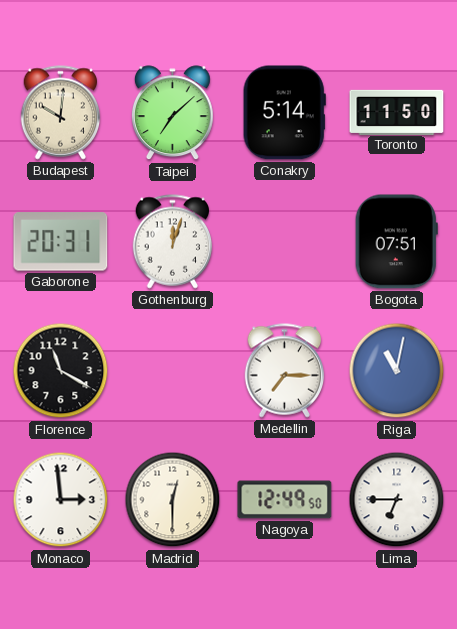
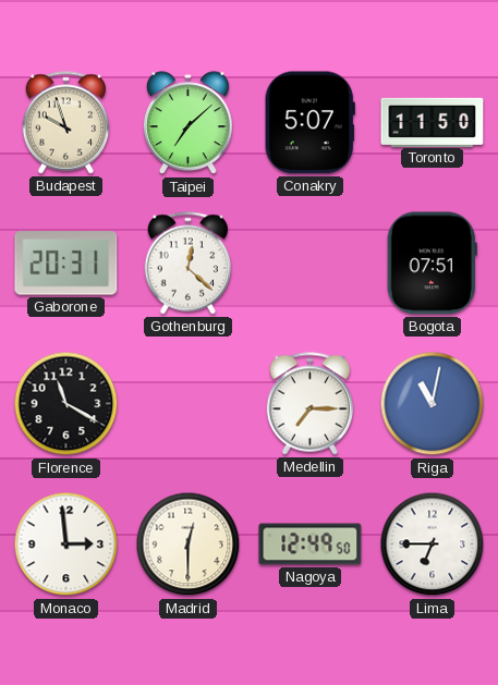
Budapest: 10:01 -> 9:57 (66, 123)
Conakry: 5:14 -> 5:07 (309, 123)
Gothenburg: 12:03 -> 12:22 (189, 264)
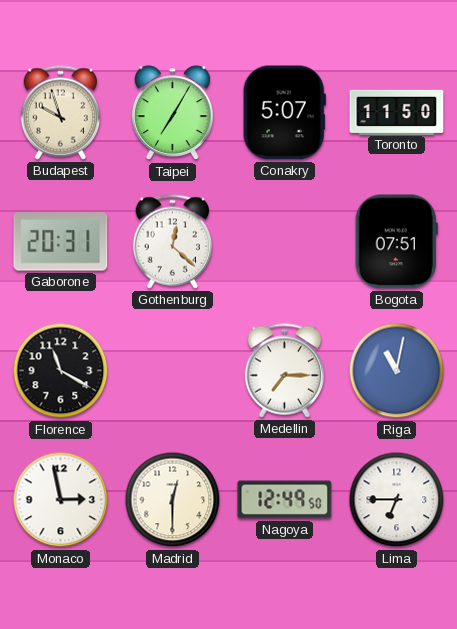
Taipei: 7:08 -> 7:05 (172, 113)
Monaco: 2:59 -> 2:58 (61, 500)
